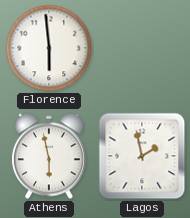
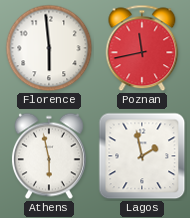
Poznan: none -> 11:43 (142, 48)
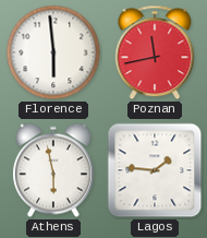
Lagos: 1:58 -> 1:46 (155, 170)
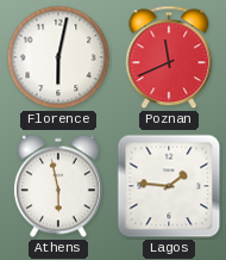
Florence: 5:59 -> 6:02 (58, 57)
Poznan: 11:43 -> 11:41 (169, 57)
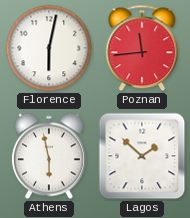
Poznan: 11:41 -> 11:44 (142, 48)
Lagos: 1:46 -> 1:52 (142, 156)
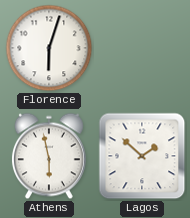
Florence: 6:02 -> 6:03 (49, 48)
Poznan: 11:44 -> none (142, 48)
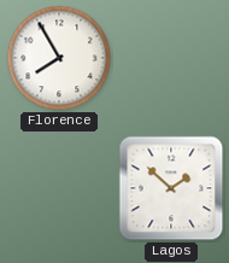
Florence: 6:03 -> 7:55 (59, 58)
Athens: 5:58 -> none (49, 156)
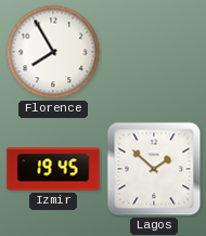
Izmir: none -> 19:45 (53, 169)
